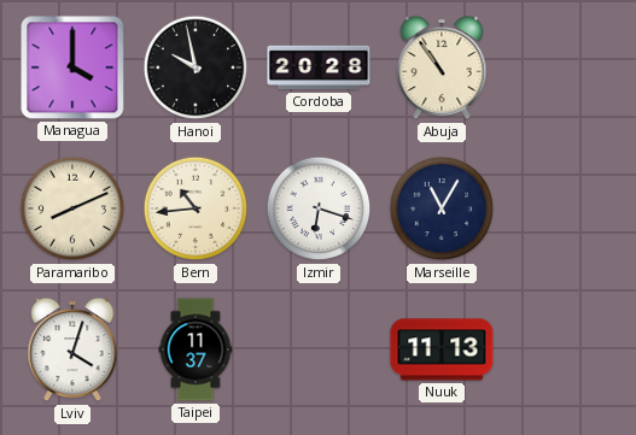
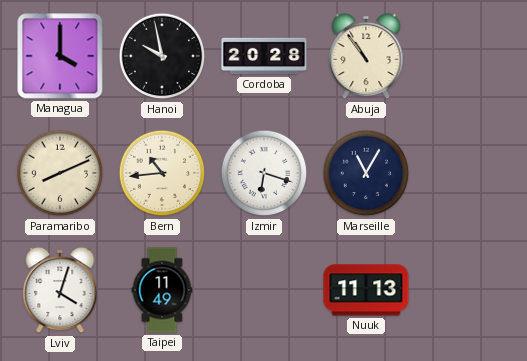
Taipei: 11:37 -> 11:49 (162, 290)
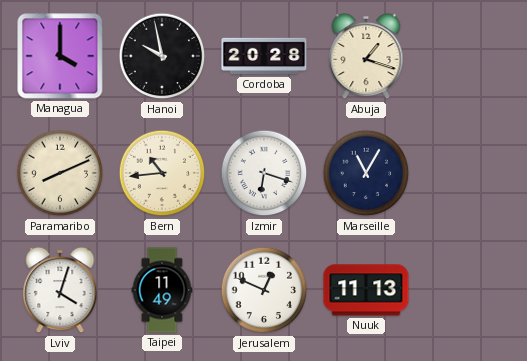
Abuja: 10:54 -> 1:18 (366, 56)
Jerusalem: none -> 12:49 (264, 290)
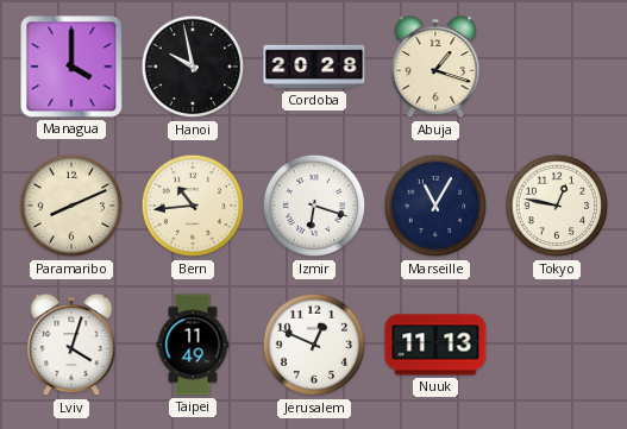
Tokyo: none -> 12:47 (557, 206)
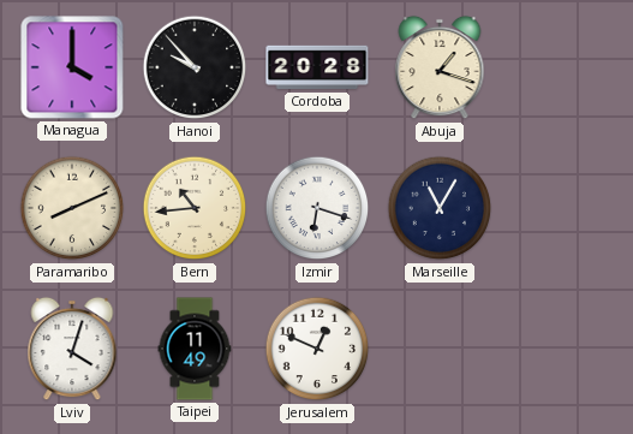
Hanoi: 9:58 -> 9:53 (195, 67)
Tokyo: 12:47 -> none (557, 206)
Nuuk: 11:13 -> none (435, 345)
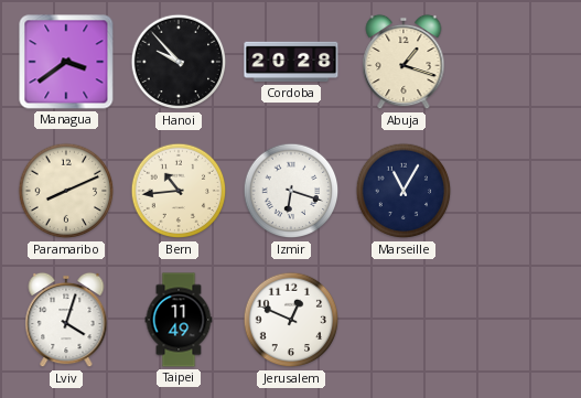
Managua: 4:00 -> 3:39 (66, 62)
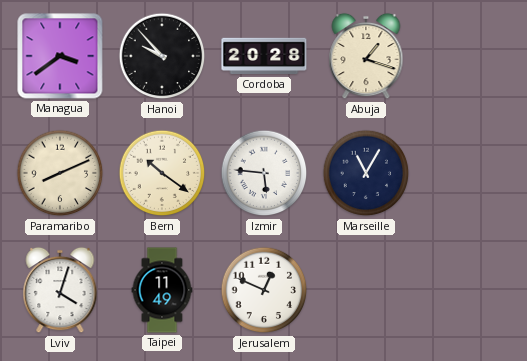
Bern: 10:44 -> 10:21 (162, 173)
Izmir: 6:18 -> 5:46 (264, 173)
